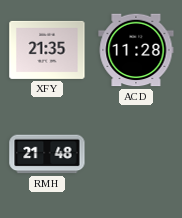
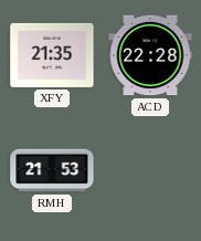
ACD: 11:28 -> 22:28 (150, 55)
RMH: 21:48 -> 21:53 (52, 170)
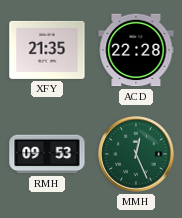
RMH: 21:53 -> 09:53 (47, 154)
MMH: none -> 12:26 (136, 154)
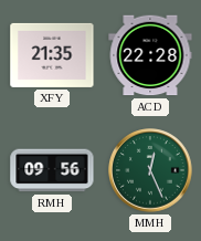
RMH: 09:53 -> 09:56 (52, 170)
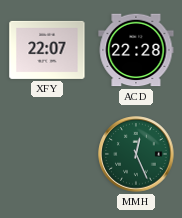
XFY: 21:35 -> 22:07 (47, 50)
RMH: 09:56 -> none (52, 170)
